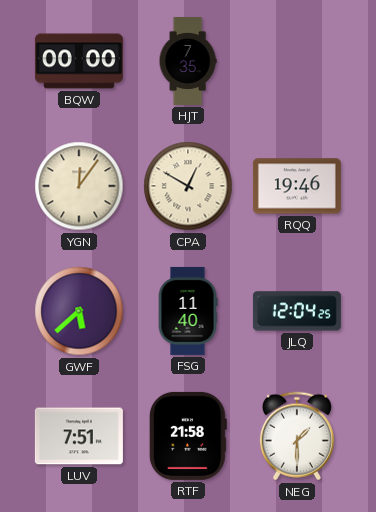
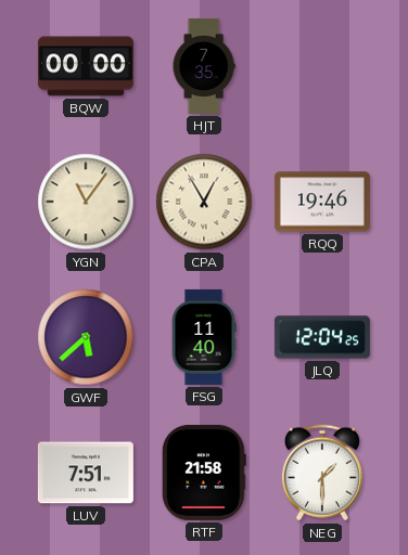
YGN: 12:06 -> 11:06 (86, 202)
CPA: 12:50 -> 12:55 (204, 202)
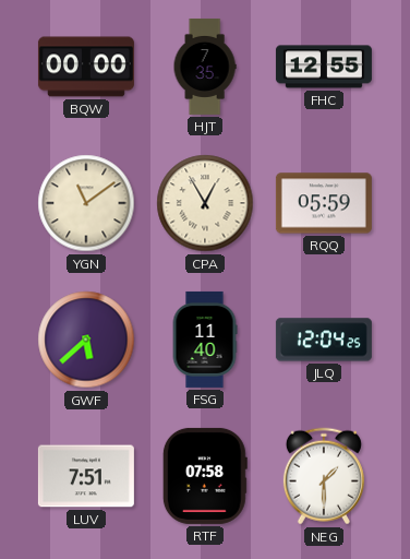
FHC: none -> 12:55 (324, 67)
YGN: 11:06 -> 11:09 (86, 203)
RQQ: 19:46 -> 05:59 (324, 203)
RTF: 21:58 -> 07:58 (205, 476)
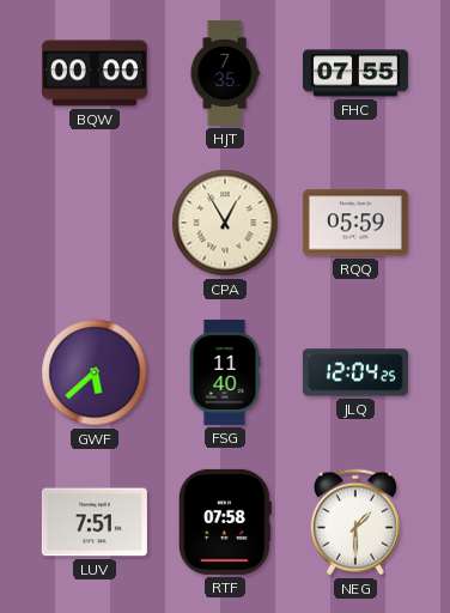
FHC: 12:55 -> 07:55 (355, 73)
YGN: 11:09 -> none (86, 203)
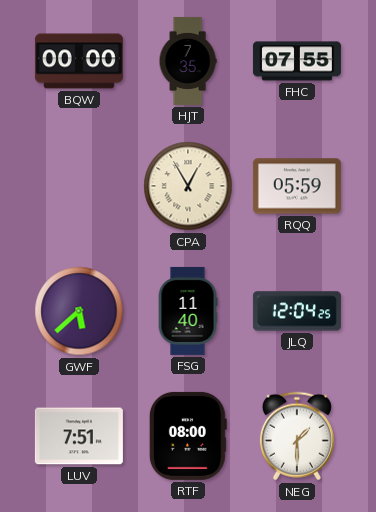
RTF: 07:58 -> 08:00 (188, 436)
